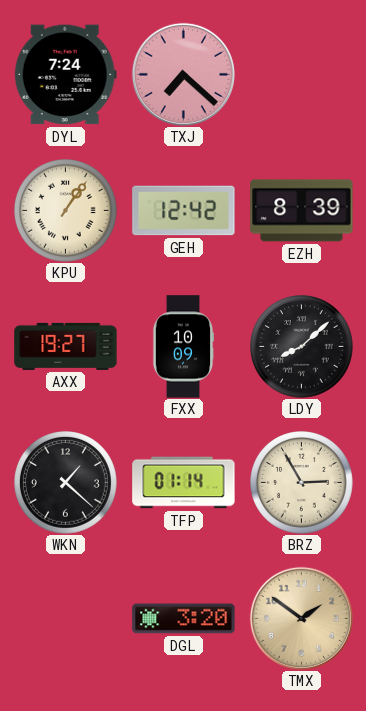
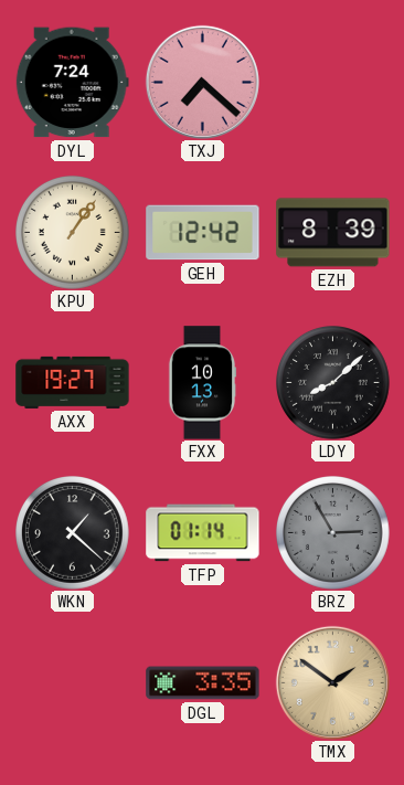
FXX: 10:09 -> 10:13 (202, 383)
BRZ dial: cream -> grey (333, 533)
DGL: 3:20 -> 3:35 (203, 683)
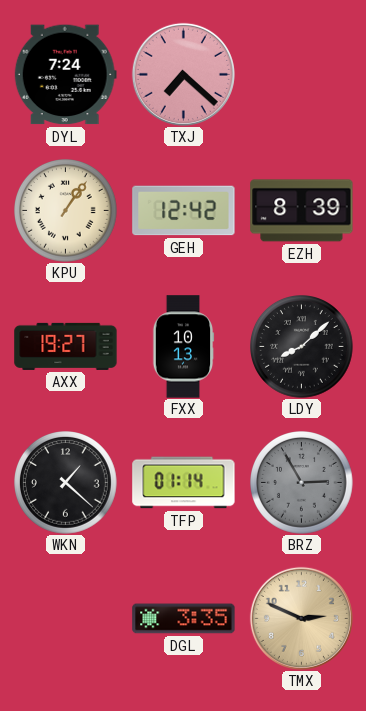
TMX: 1:51 -> 2:49 (301, 618)
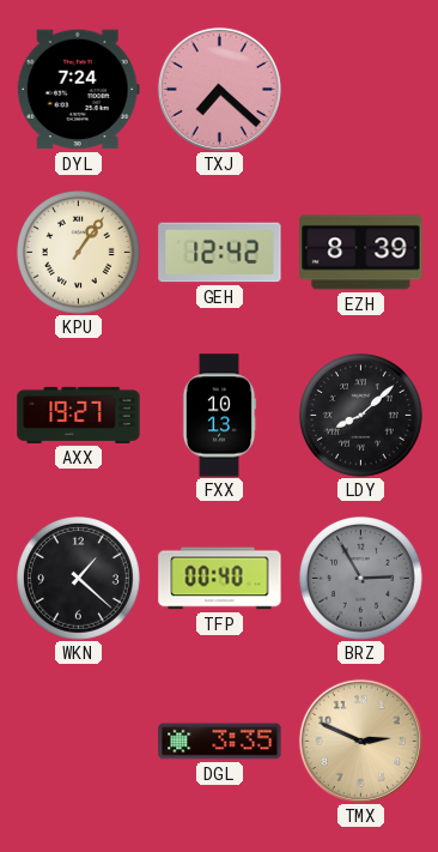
TFP: 01:14 -> 00:40 (220, 579)
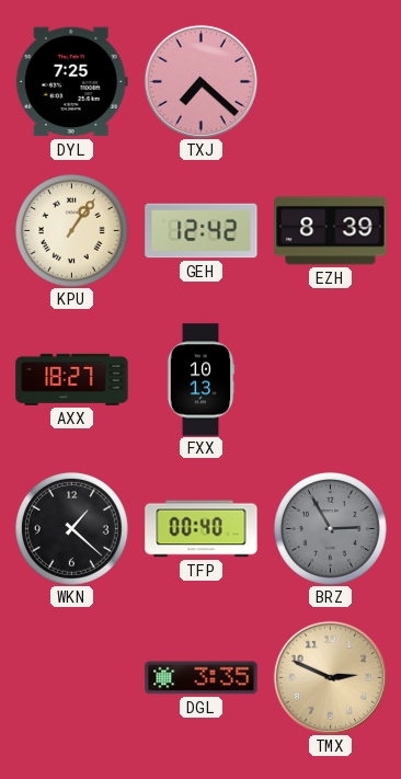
DYL: 7:24 -> 7:25 (71, 82)
AXX: 19:27 -> 18:27 (72, 379)
LDY: 8:08 -> none (361, 416)
